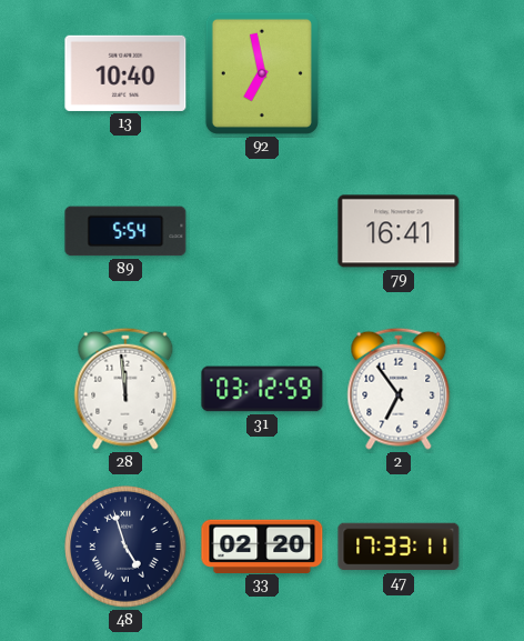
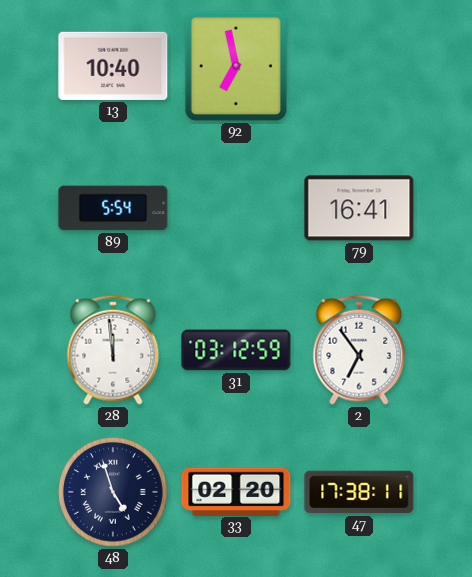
47: 17:33 -> 17:38 (359, 492)
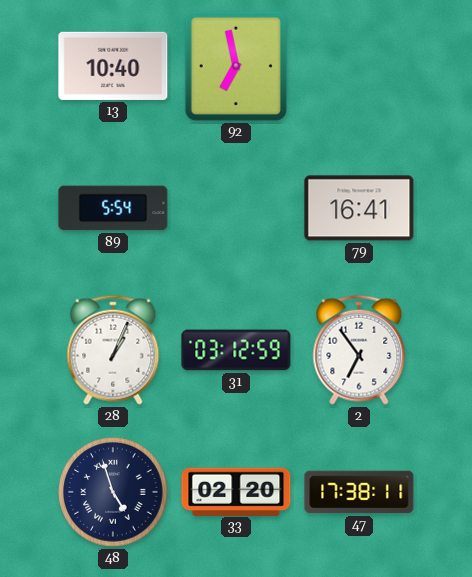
28: 11:59 -> 1:04 (113, 350)
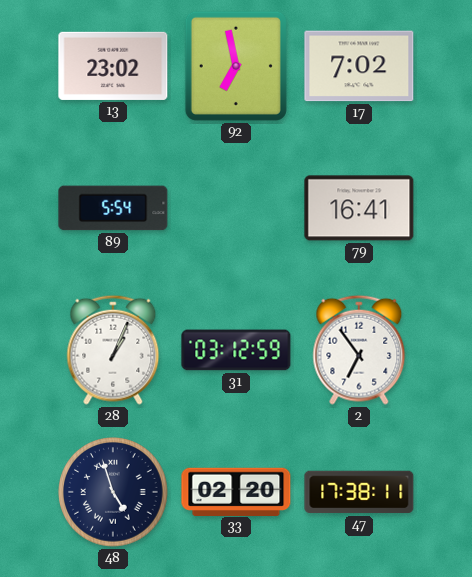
13: 10:40 -> 23:02 (113, 66)
17: none -> 7:02 (359, 66)
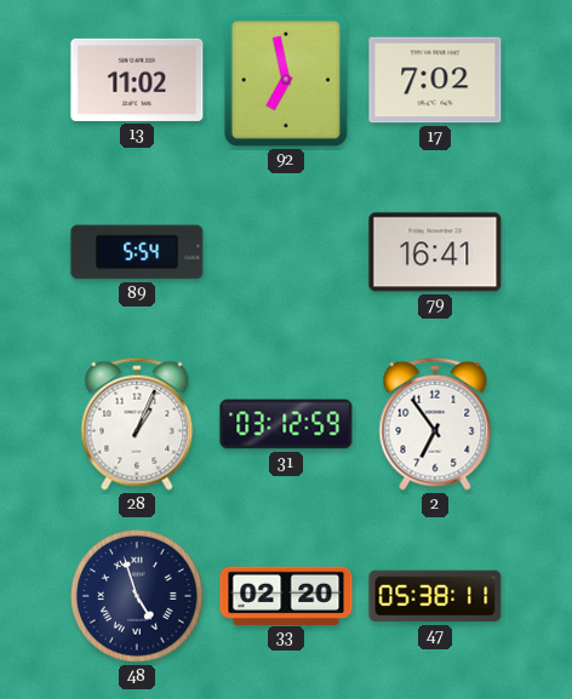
13: 23:02 -> 11:02 (137, 80)
47: 17:38 -> 05:38 (435, 596)
